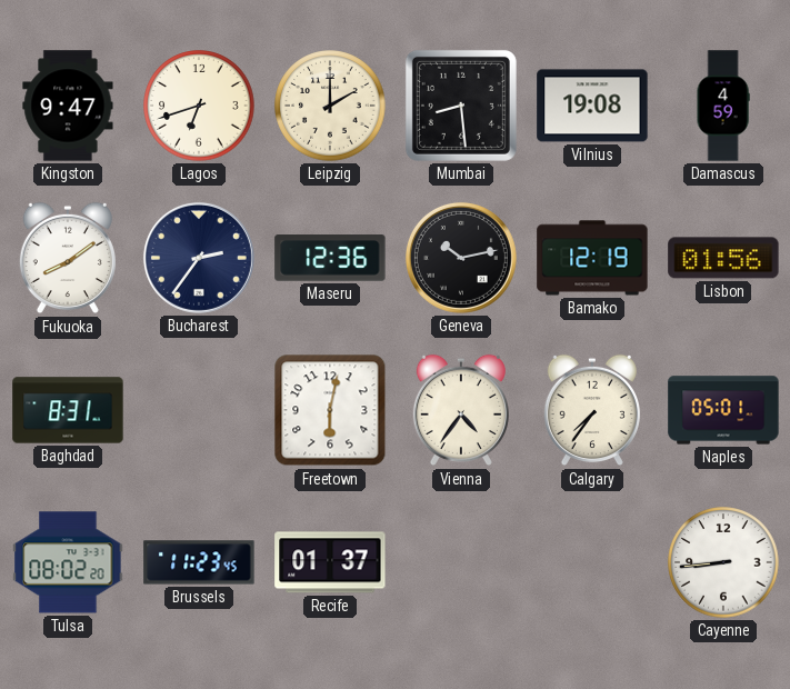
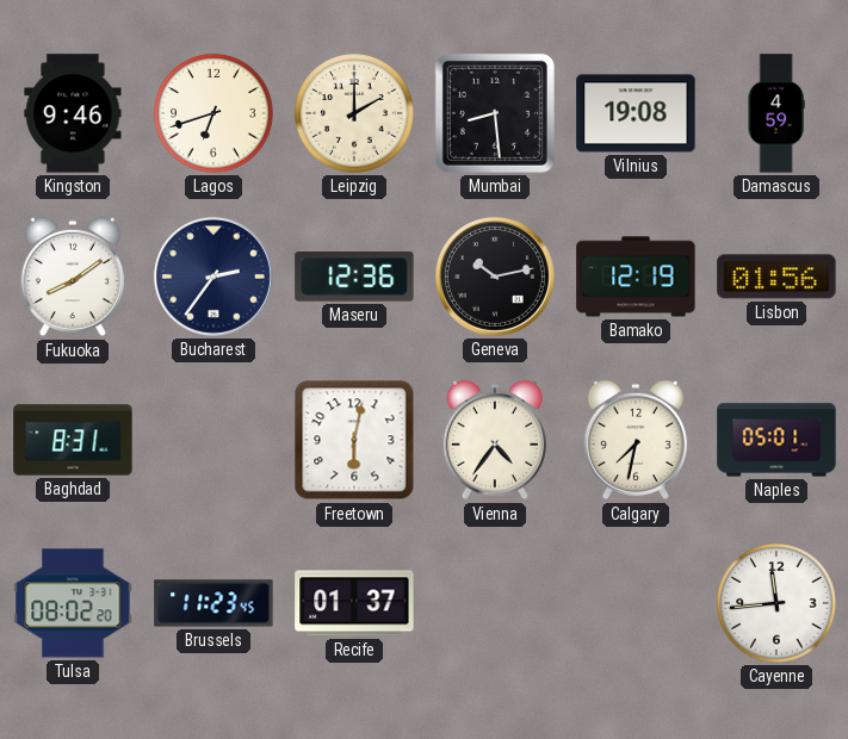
Kingston: 9:47 -> 9:46 (73, 113)
Calgary: 7:36 -> 7:32 (636, 440)
Cayenne: 8:44 -> 11:44 (776, 603)
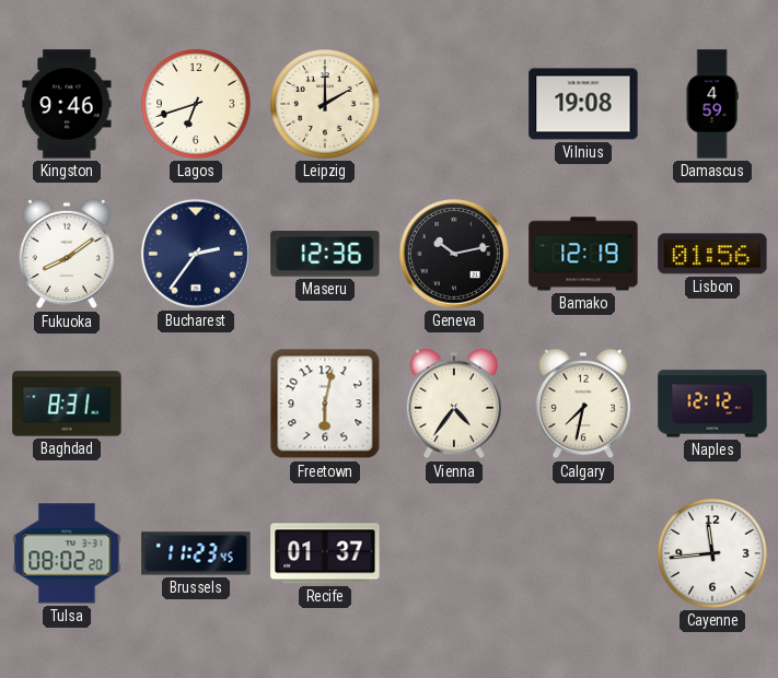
Mumbai: 8:29 -> none (495, 113)
Naples: 05:01 -> 12:12 (712, 404)
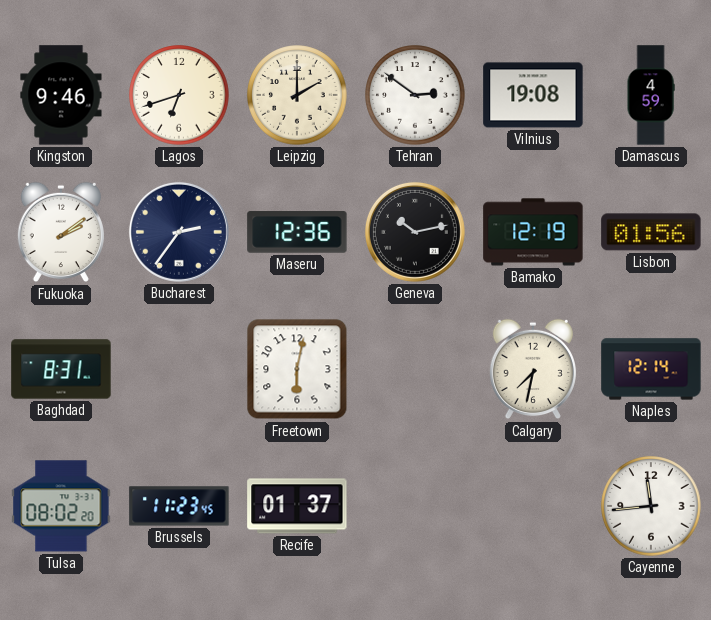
Tehran: none -> 2:51 (415, 95)
Fukuoka: 8:09 -> 2:09 (61, 232)
Vienna: 4:36 -> none (454, 404)
Naples: 12:12 -> 12:14 (651, 369)
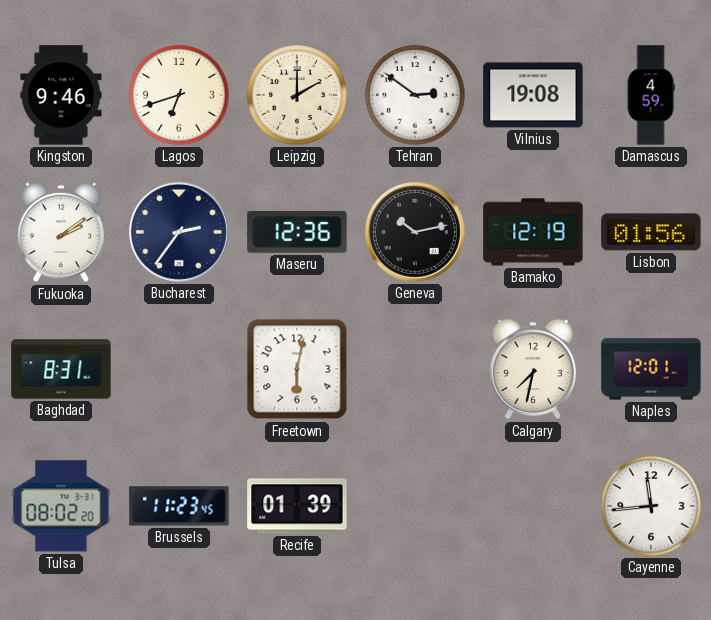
Naples: 12:14 -> 12:01 (651, 369)
Recife: 01:37 -> 01:39 (297, 506)
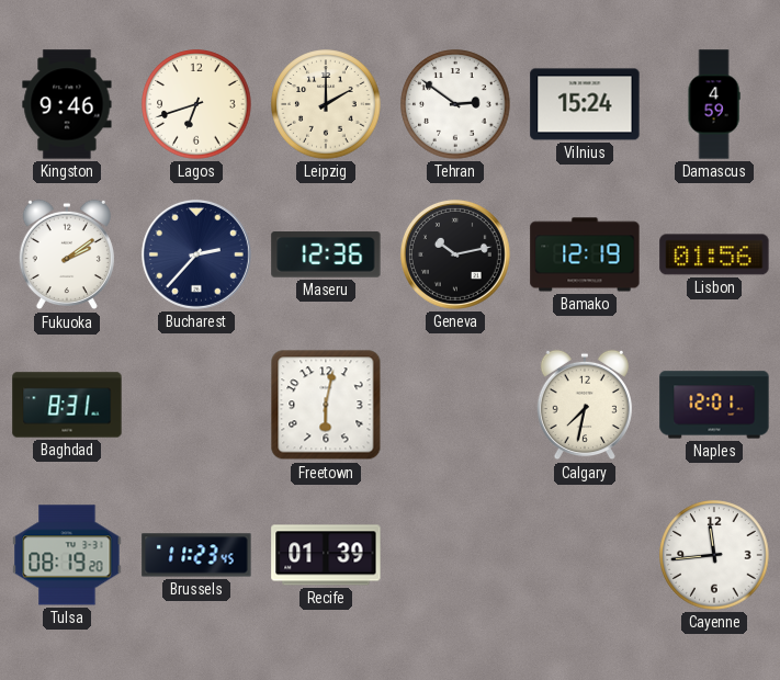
Vilnius: 19:08 -> 15:24 (585, 104)
Bucharest: 2:36 -> 2:37 (196, 254)
Tulsa: 08:02 -> 08:19 (67, 555)
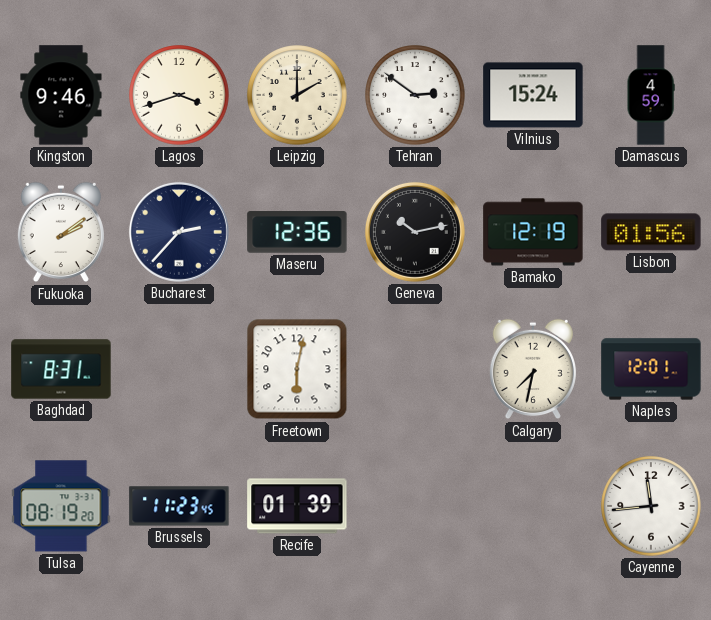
Lagos: 6:42 -> 3:42 (179, 95)
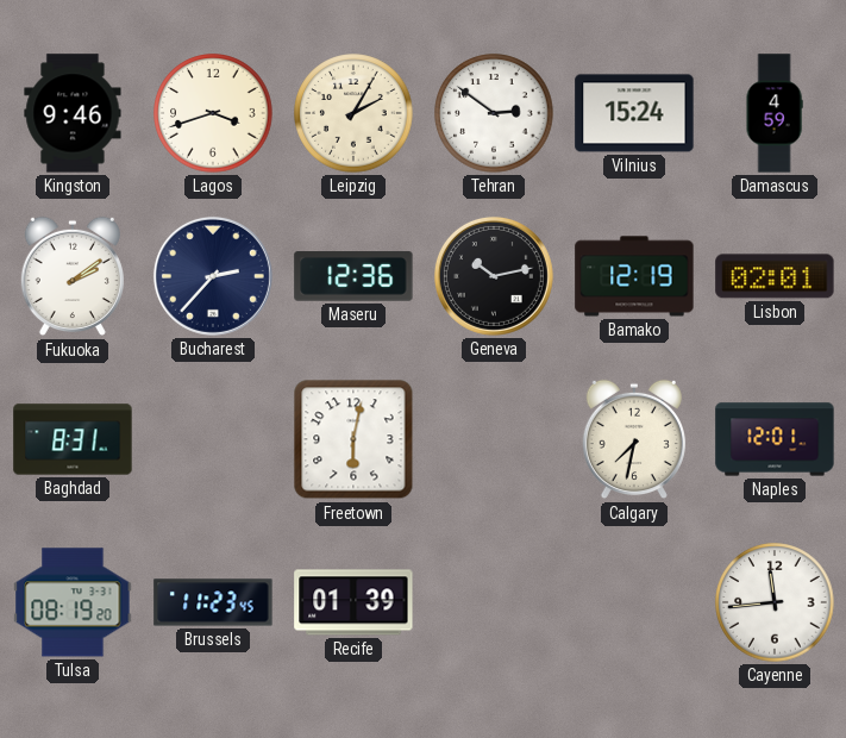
Leipzig: 2:00 -> 2:05 (353, 113)
Lisbon: 01:56 -> 02:01 (775, 276)
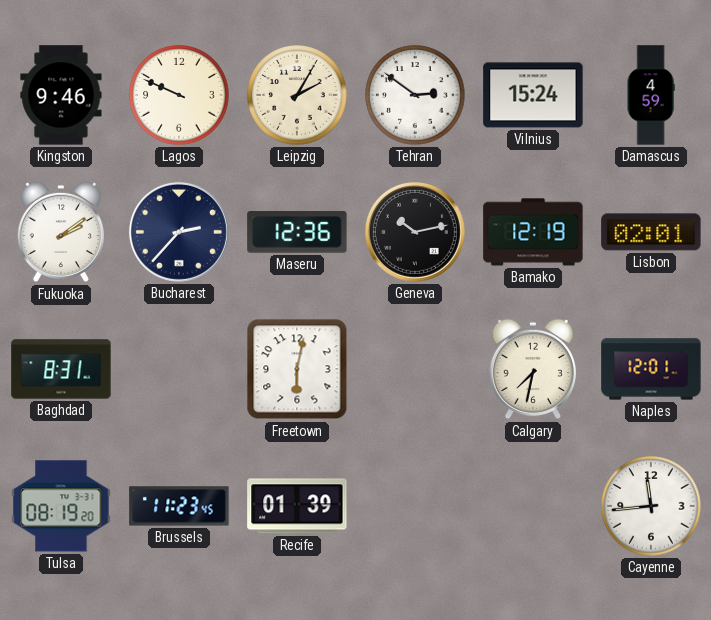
Lagos: 3:42 -> 9:49 (179, 95)
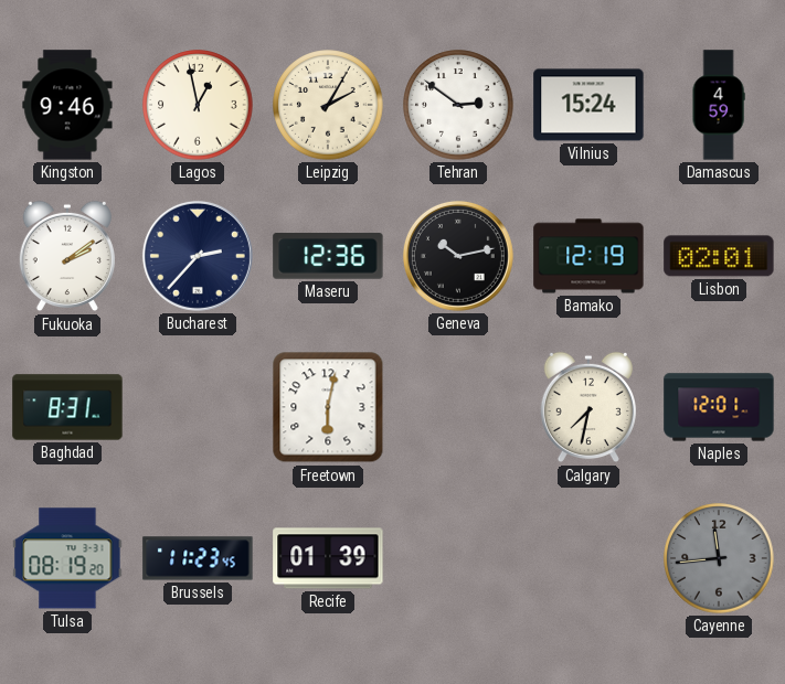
Lagos: 9:49 -> 12:58 (198, 105)
Cayenne dial: white -> grey (719, 558)
